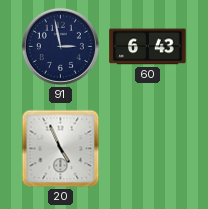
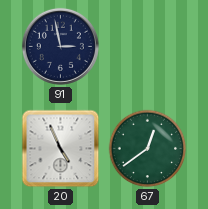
60: 6:43 -> none (148, 47)
67: none -> 12:39 (148, 149)
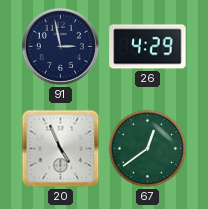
26: none -> 4:29 (148, 47)
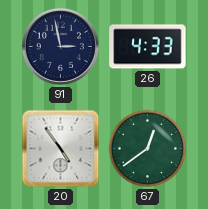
26: 4:29 -> 4:33 (148, 47)
20: 4:56 -> 4:54 (61, 149)
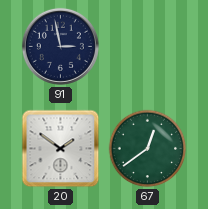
26: 4:33 -> none (148, 47)
20: 4:54 -> 1:51 (61, 149)
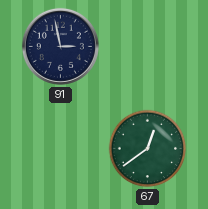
20: 1:51 -> none (61, 149)
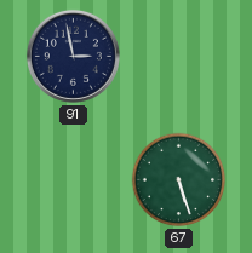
67: 12:39 -> 5:27 (179, 180)
